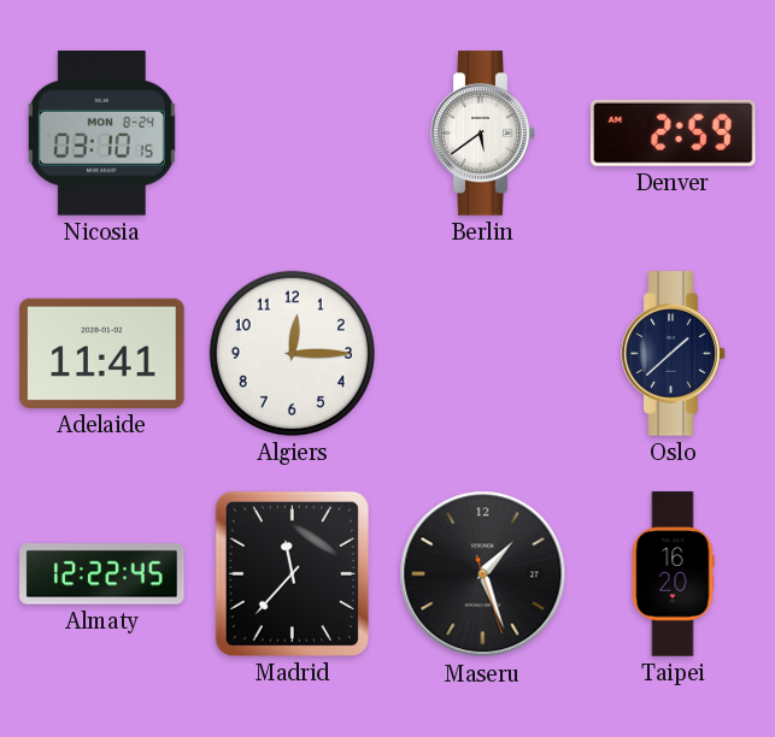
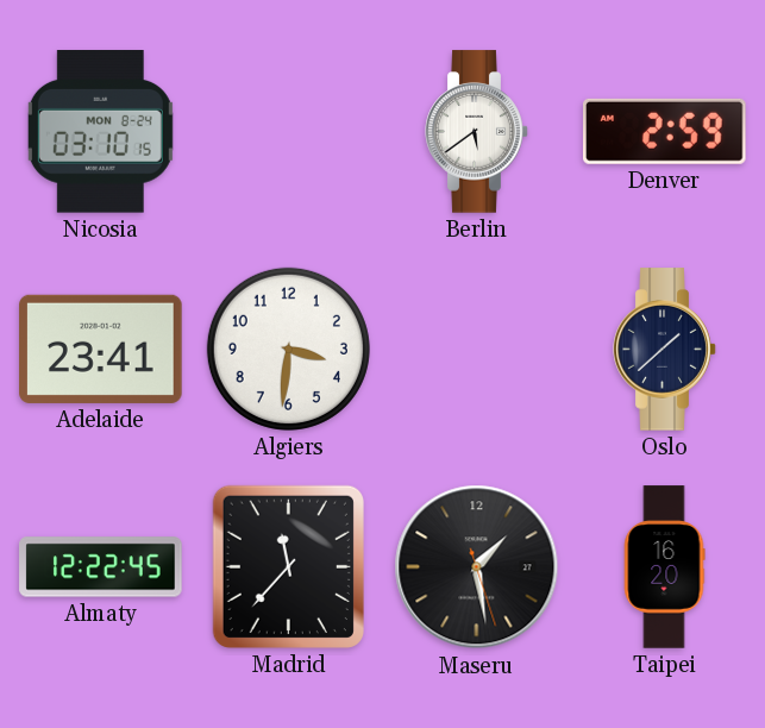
Adelaide: 11:41 -> 23:41 (101, 349)
Algiers: 12:15 -> 3:31 (288, 349)
Maseru: 1:26 -> 1:28 (477, 567)
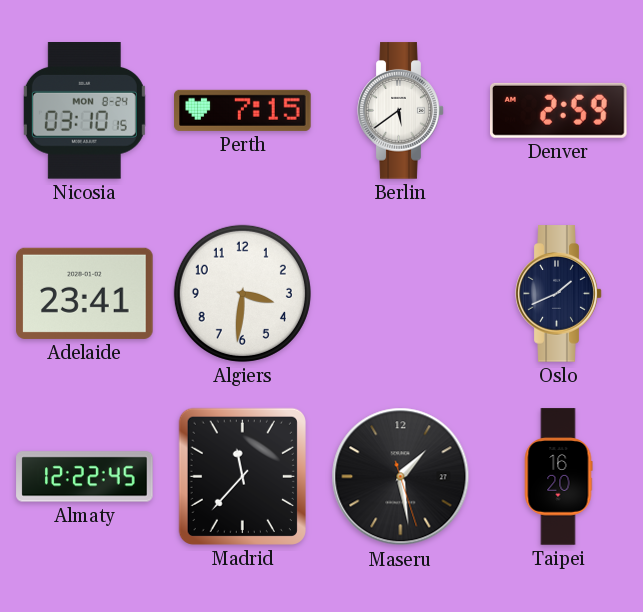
Perth: none -> 7:15 (243, 110)
Oslo: 1:38 -> 1:41 (559, 294)
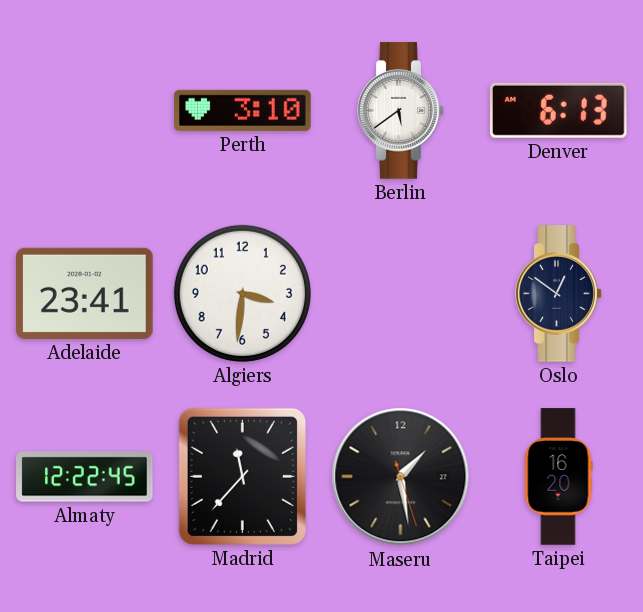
Nicosia: 03:10 -> none (84, 111)
Perth: 7:15 -> 3:10 (243, 110)
Denver: 2:59 -> 6:13 (559, 110)
Oslo: 1:41 -> 12:51 (559, 294)
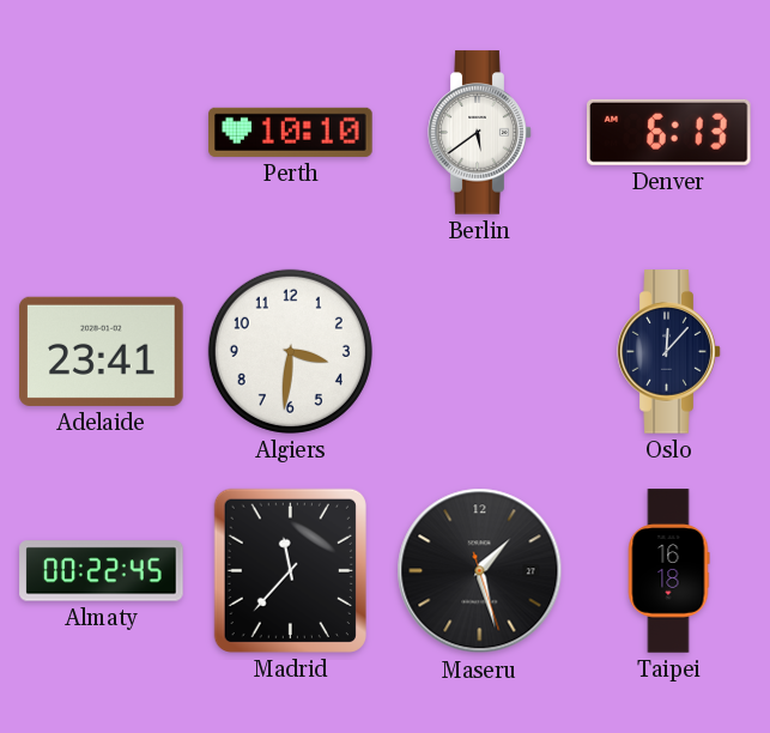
Perth: 3:10 -> 10:10 (291, 132)
Oslo: 12:51 -> 12:07 (669, 352)
Almaty: 12:22 -> 00:22 (102, 571)
Maseru: 1:28 -> 1:27 (480, 571)
Taipei: 16:20 -> 16:18 (668, 571)
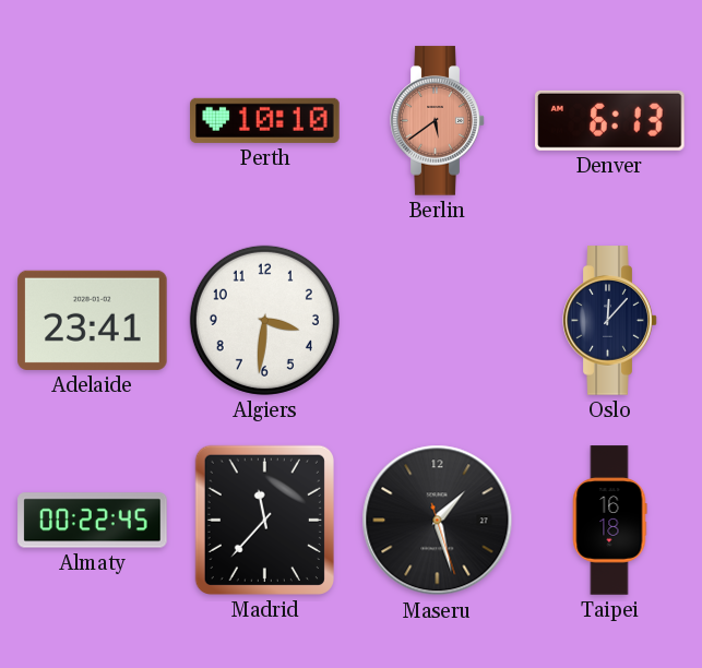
Berlin dial: white -> salmon (438, 121)
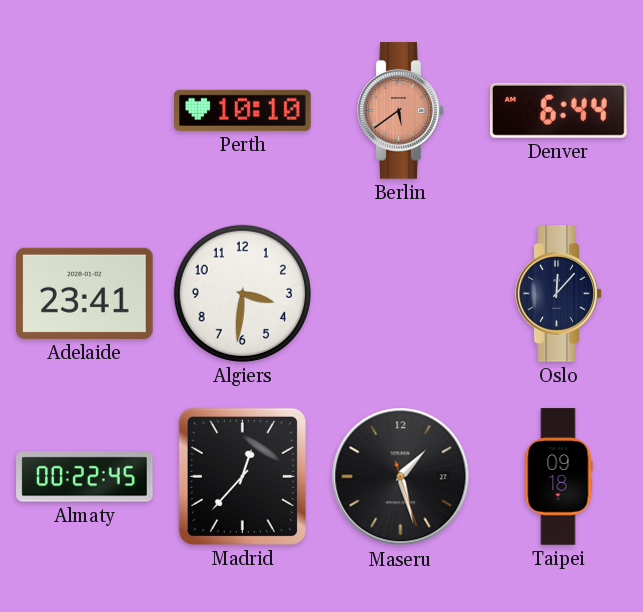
Denver: 6:13 -> 6:44 (559, 110)
Madrid: 11:37 -> 12:37 (242, 476)
Taipei: 16:18 -> 09:18 (558, 477)
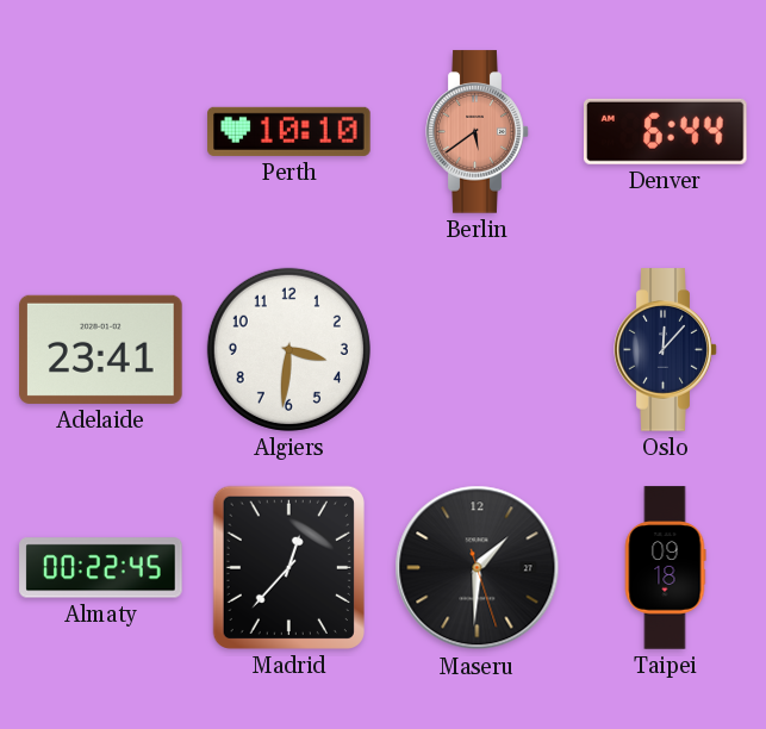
Maseru: 1:27 -> 1:30 (478, 568)
